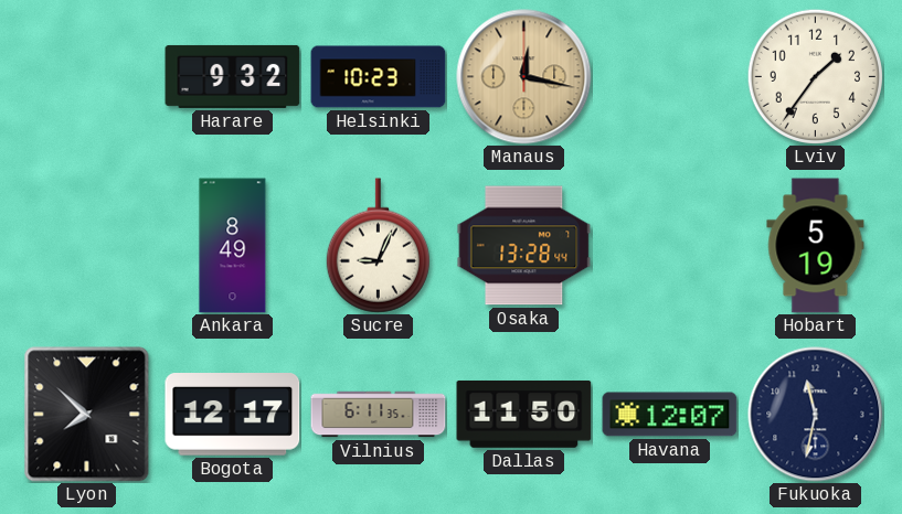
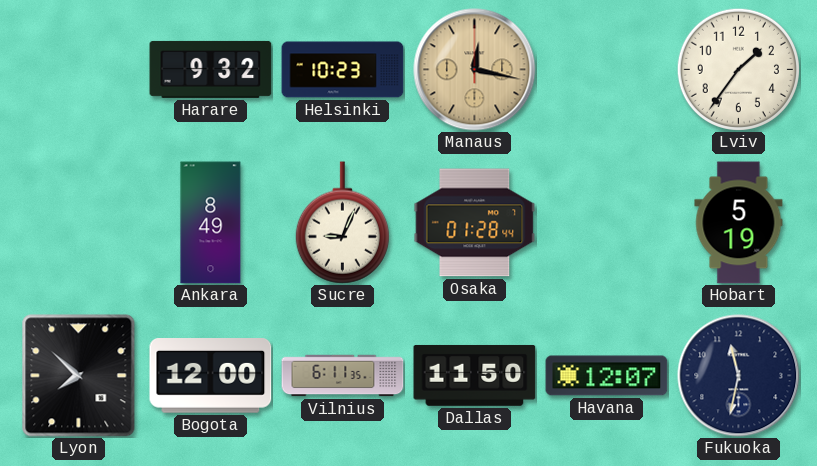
Osaka: 13:28 -> 01:28 (475, 223)
Bogota: 12:17 -> 12:00 (211, 376)
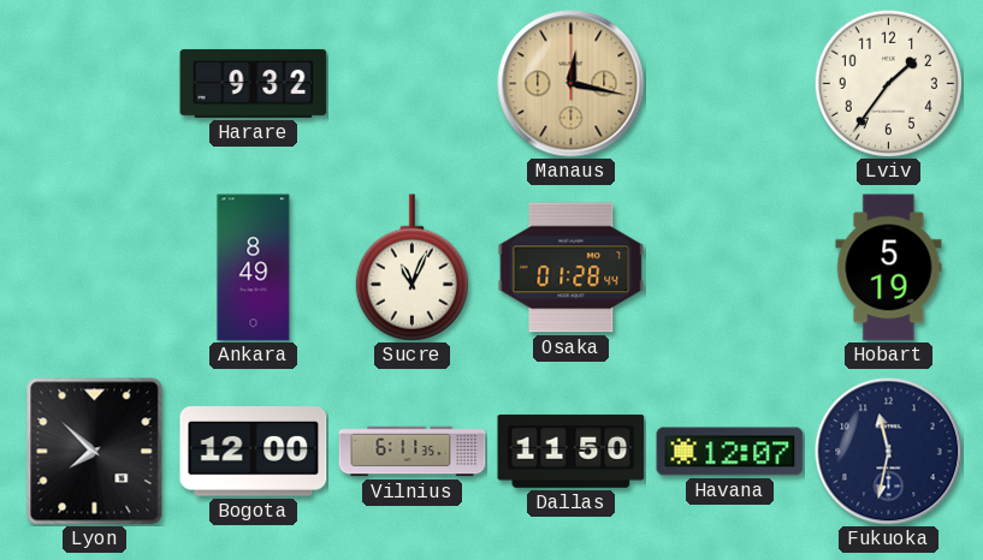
Helsinki: 10:23 -> none (343, 70)
Sucre: 9:04 -> 11:04 (411, 268)
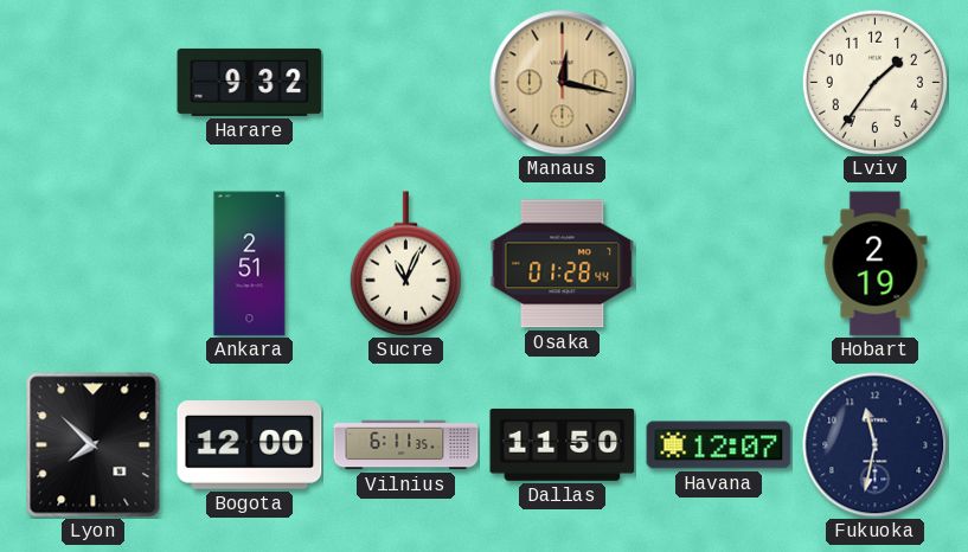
Ankara: 8:49 -> 2:51 (250, 264)
Hobart: 5:19 -> 2:19 (876, 264)
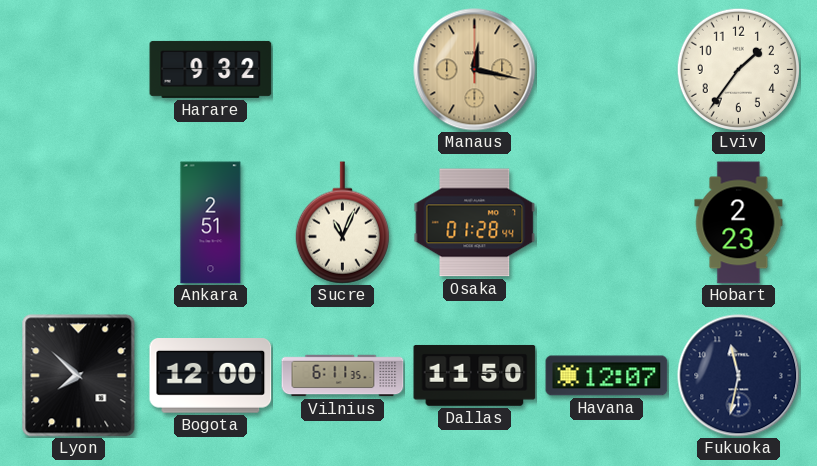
Hobart: 2:19 -> 2:23 (739, 223)
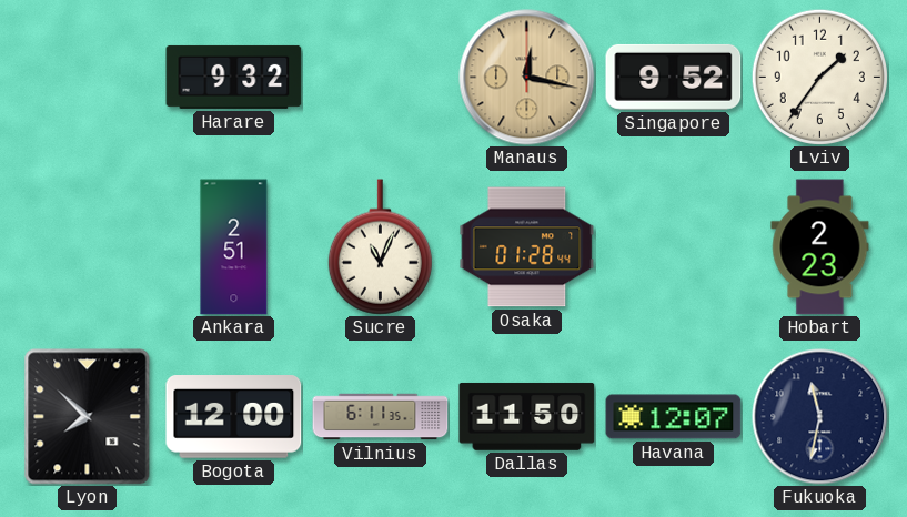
Singapore: none -> 9:52 (674, 77)
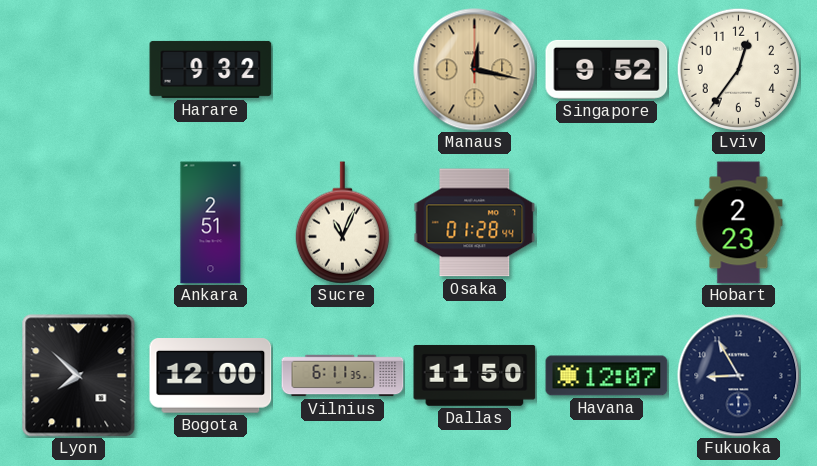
Lviv: 1:36 -> 12:36 (738, 69)
Fukuoka: 11:32 -> 8:55 (739, 376)
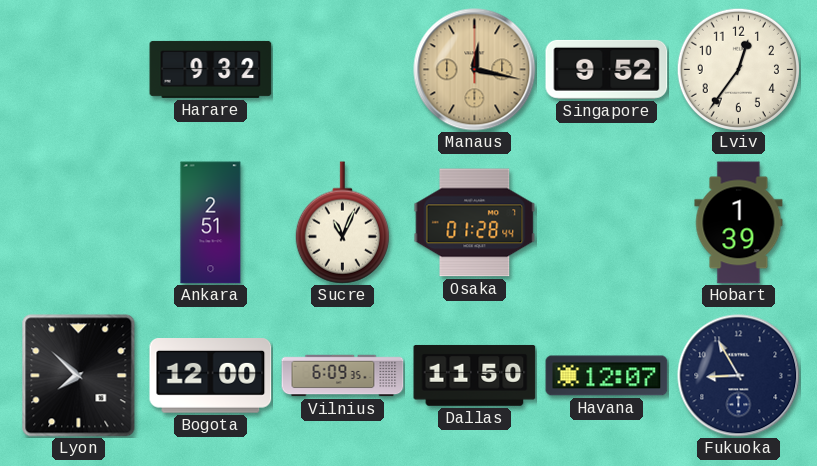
Hobart: 2:23 -> 1:39 (739, 223)
Vilnius: 6:11 -> 6:09 (343, 376)
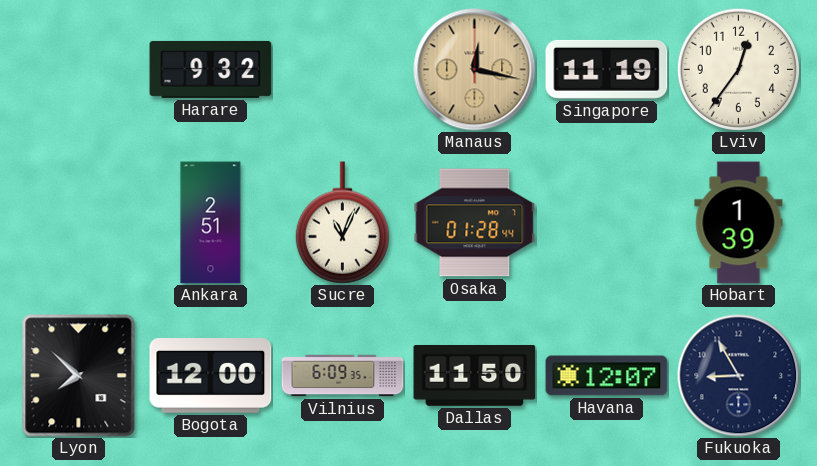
Singapore: 9:52 -> 11:19 (607, 69)
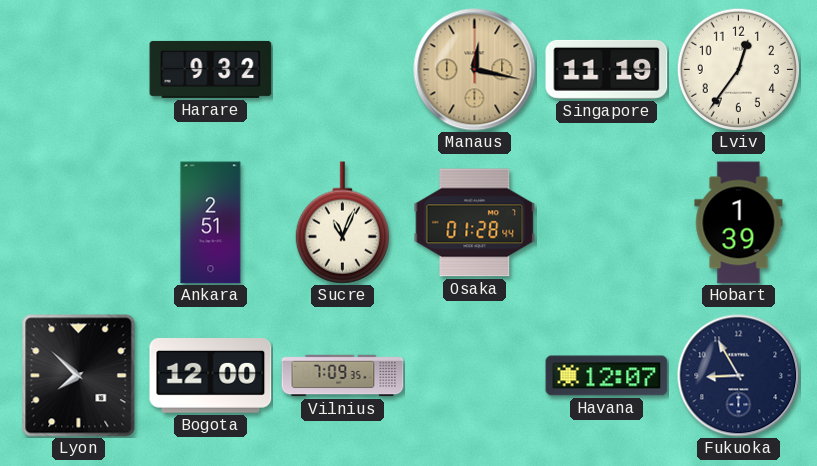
Vilnius: 6:09 -> 7:09 (343, 376)
Dallas: 11:50 -> none (475, 375)
